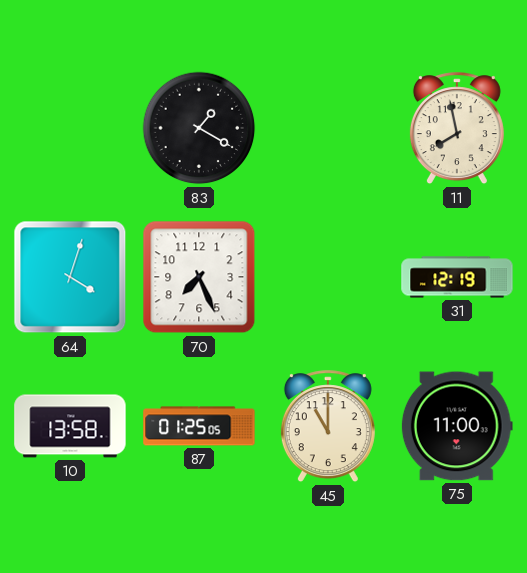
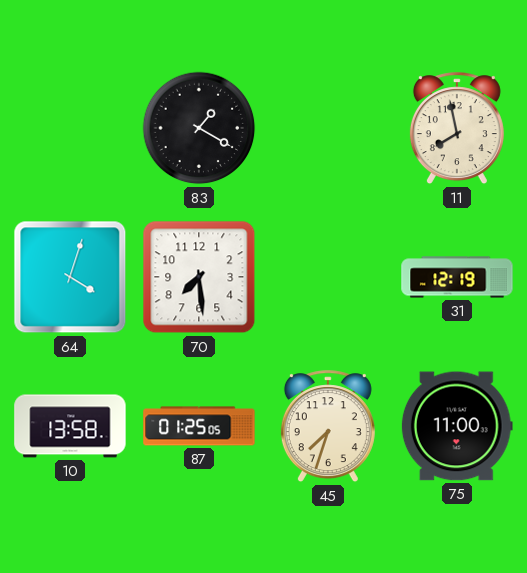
70: 7:26 -> 7:29 (199, 277)
45: 11:00 -> 7:33 (328, 427)
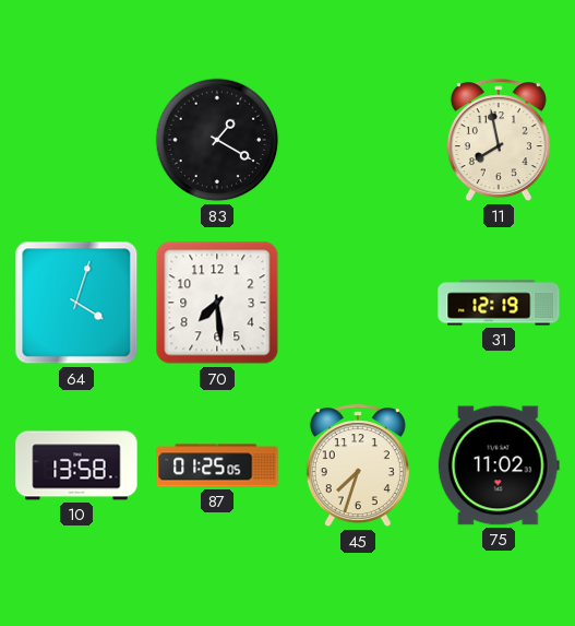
75: 11:00 -> 11:02 (499, 465)
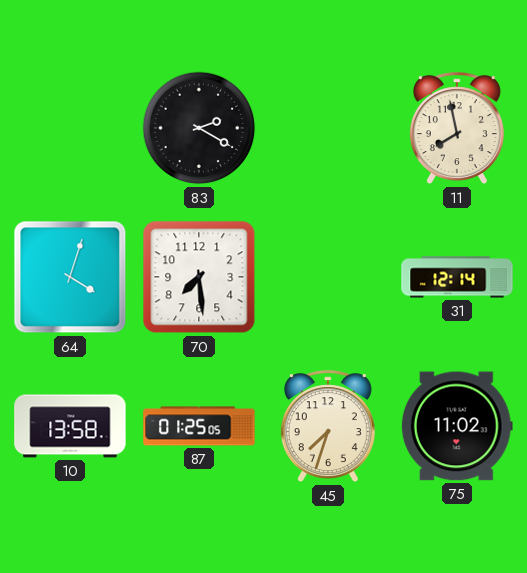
83: 1:20 -> 2:20 (199, 128)
31: 12:19 -> 12:14 (457, 277)
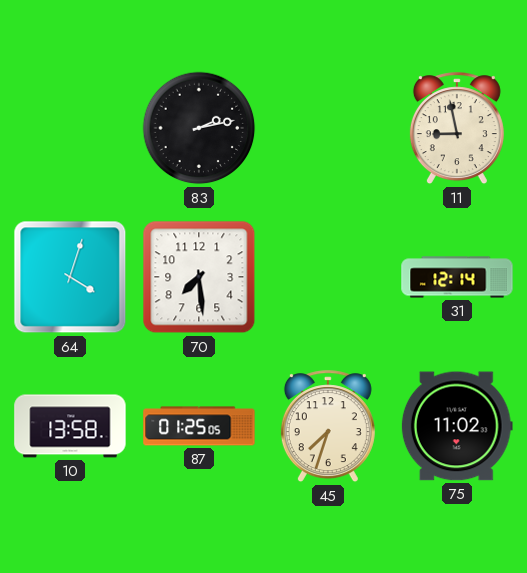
83: 2:20 -> 2:13 (199, 128)
11: 7:58 -> 8:58 (457, 129)
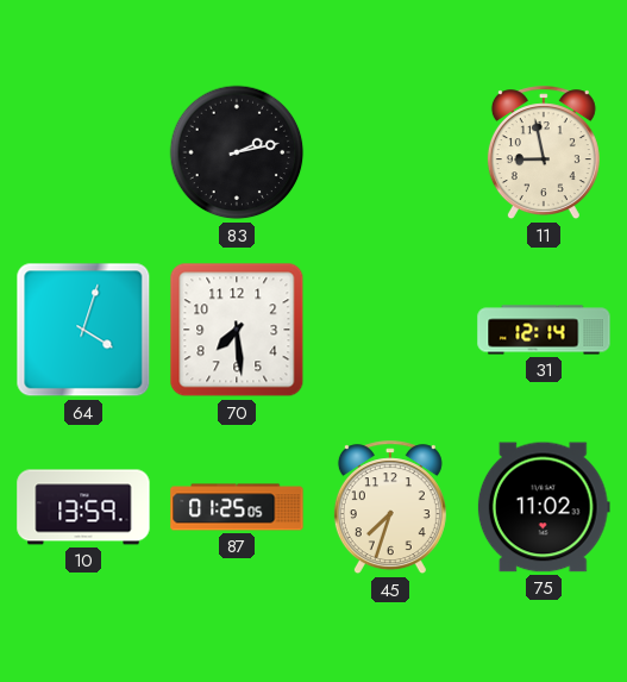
10: 13:58 -> 13:59 (83, 507)
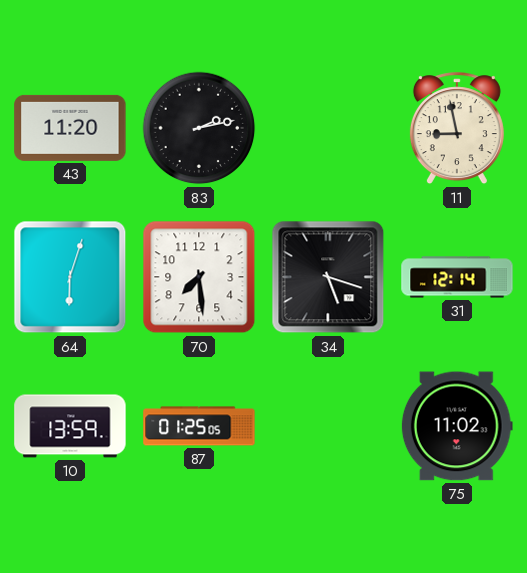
43: none -> 11:20 (70, 128)
64: 4:03 -> 6:03 (70, 277)
34: none -> 5:18 (328, 277)
45: 7:33 -> none (390, 508)
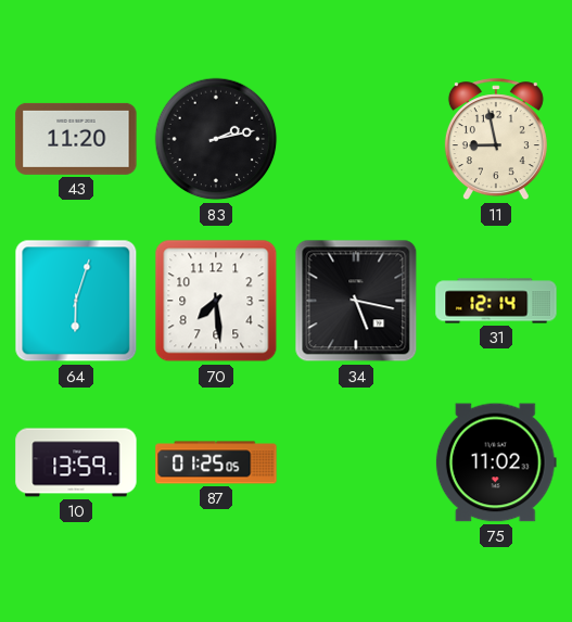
34: 5:18 -> 5:17 (356, 301)
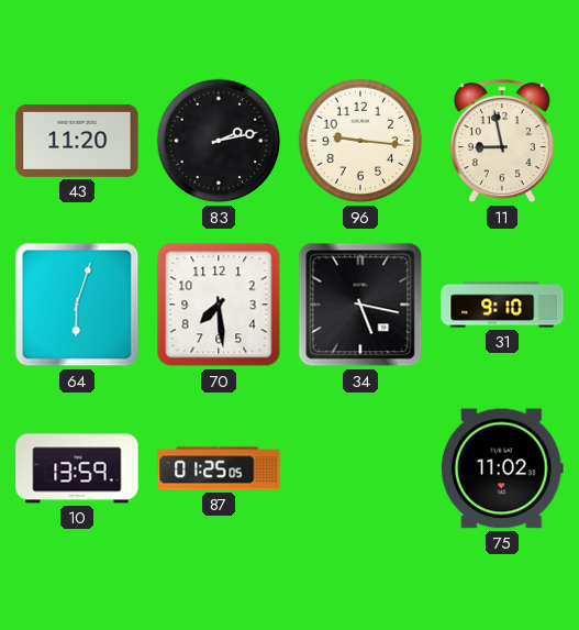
96: none -> 9:16 (360, 141)
31: 12:14 -> 9:10 (502, 305)
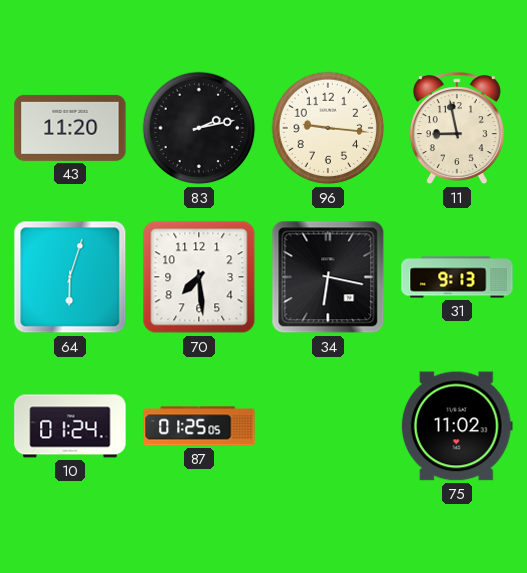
34: 5:17 -> 6:17 (328, 277)
31: 9:10 -> 9:13 (457, 277)
10: 13:59 -> 01:24 (70, 426)
